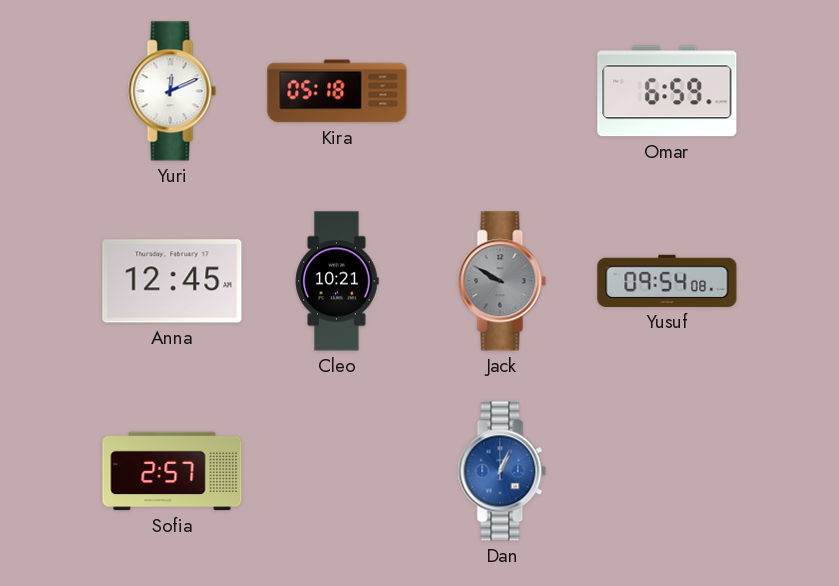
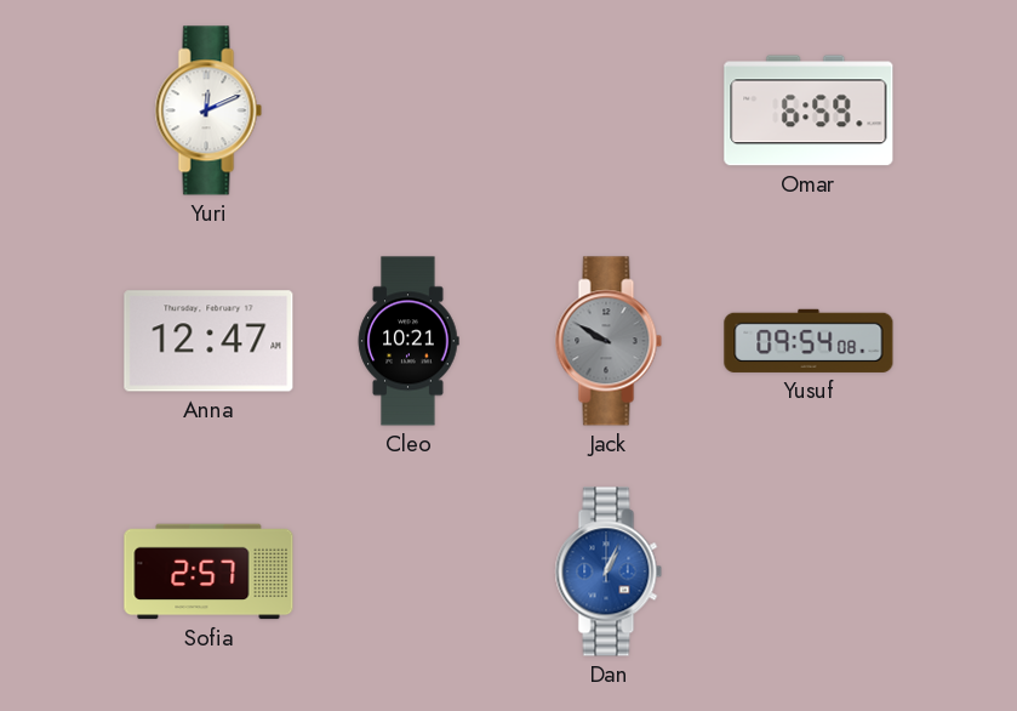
Kira: 05:18 -> none (337, 91)
Anna: 12:45 -> 12:47 (208, 341)
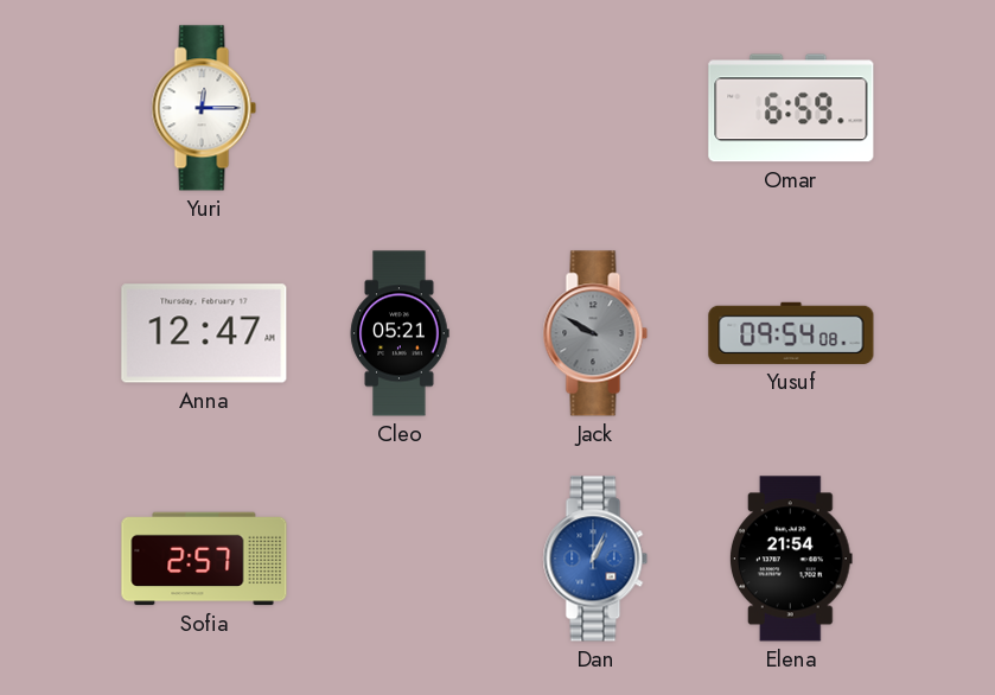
Yuri: 12:11 -> 12:15 (204, 108)
Cleo: 10:21 -> 05:21 (400, 333)
Elena: none -> 21:54 (791, 559)
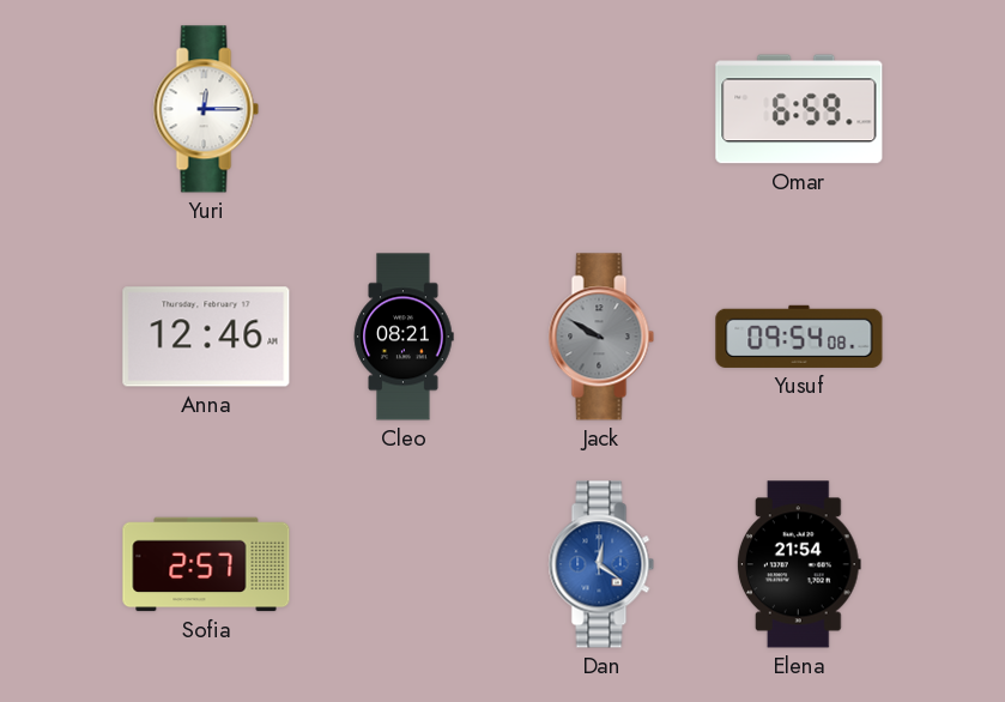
Anna: 12:47 -> 12:46 (206, 337)
Cleo: 05:21 -> 08:21 (404, 337)
Dan: 1:04 -> 12:21 (601, 564)
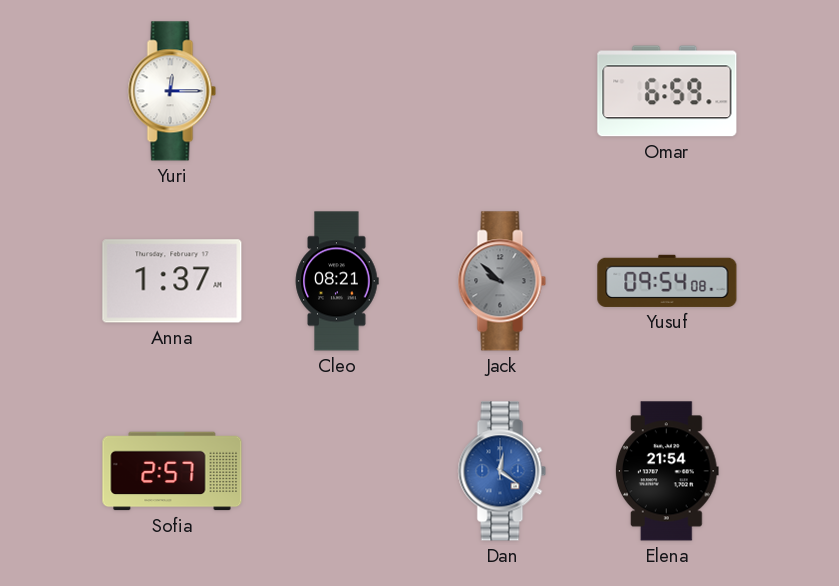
Anna: 12:46 -> 1:37 (172, 281)
Jack: 9:50 -> 9:52 (502, 281)
